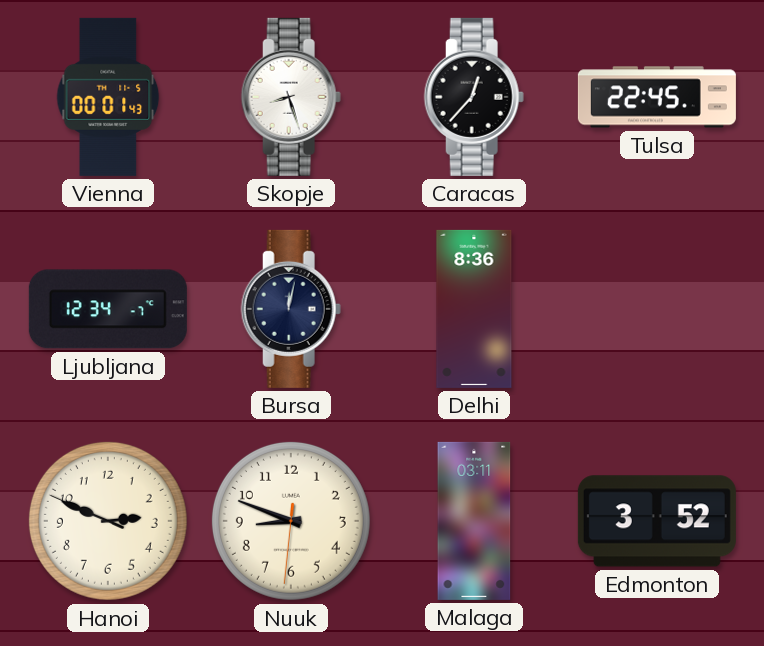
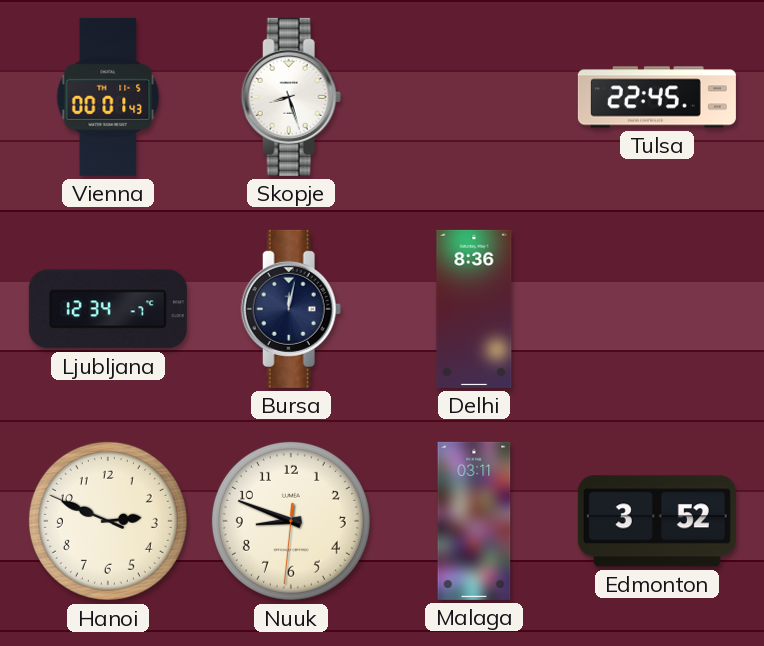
Caracas: 12:37 -> none (474, 97)
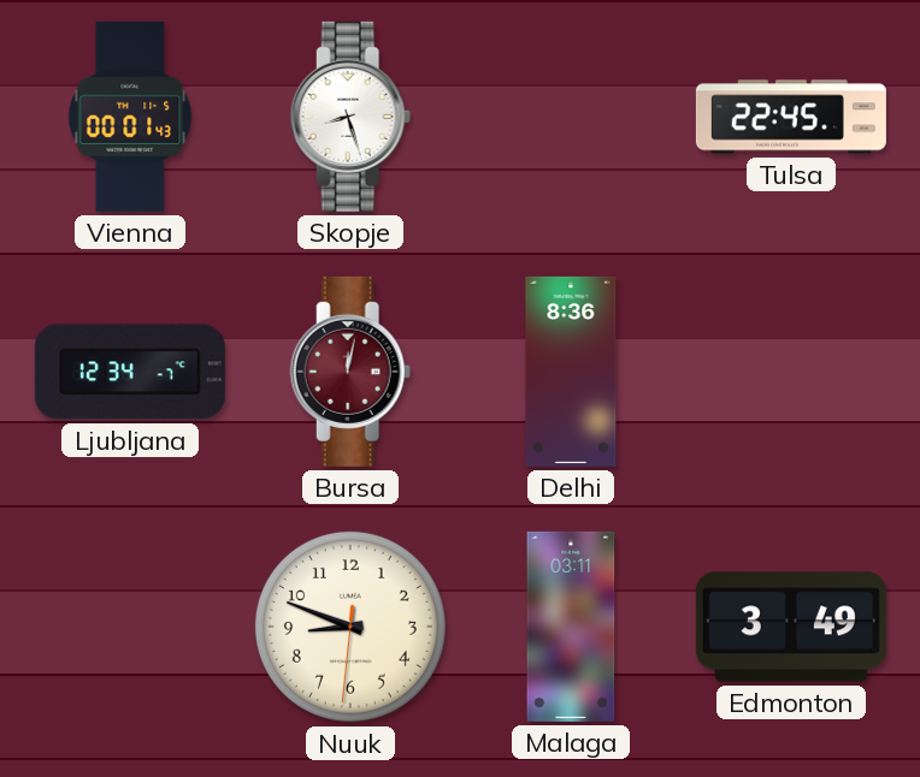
Bursa dial: navy -> burgundy (350, 372)
Hanoi: 2:48 -> none (108, 521)
Edmonton: 3:52 -> 3:49 (791, 627)
